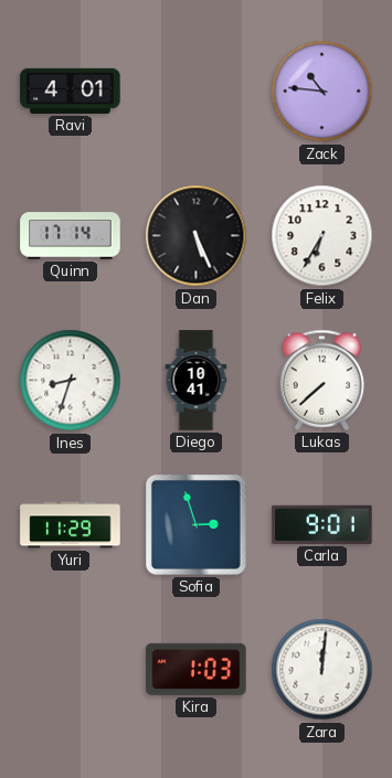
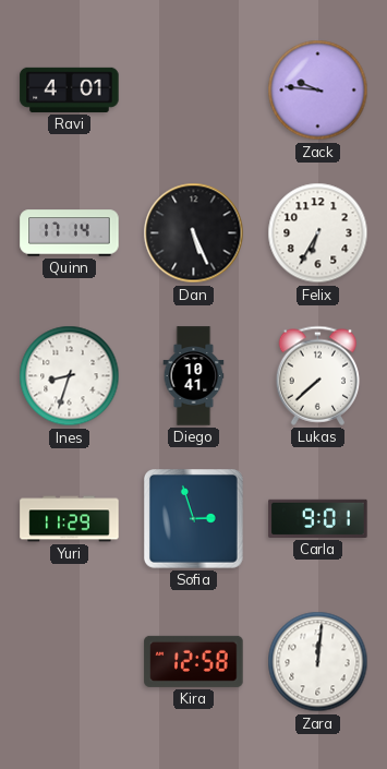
Zack: 10:46 -> 9:46 (318, 91)
Kira: 1:03 -> 12:58 (194, 661)
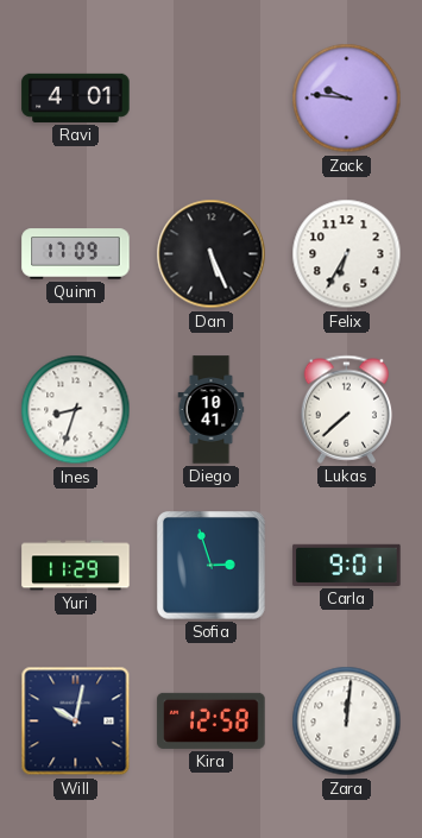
Quinn: 17:14 -> 17:09 (76, 254)
Will: none -> 10:02 (76, 722)
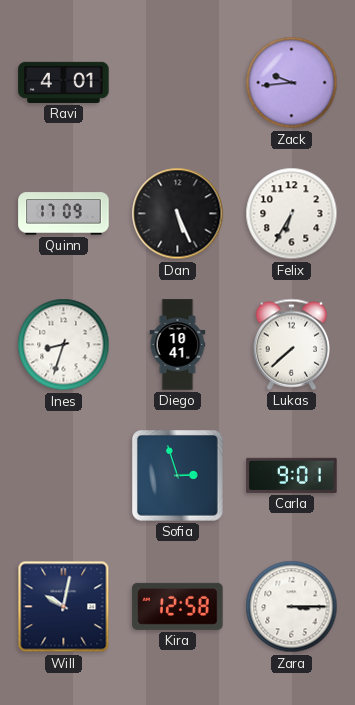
Zack: 9:46 -> 9:44 (292, 83)
Yuri: 11:29 -> none (76, 566)
Zara: 12:01 -> 3:15 (292, 607)
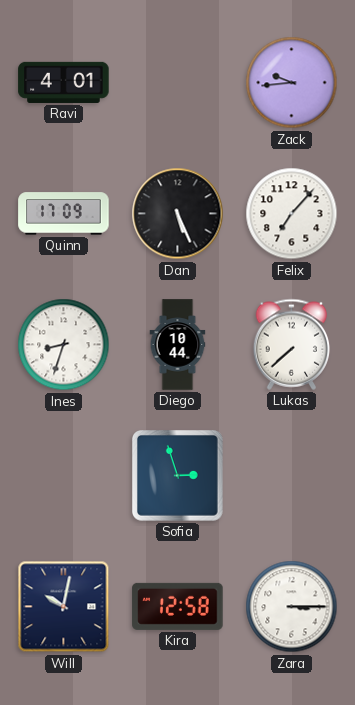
Felix: 6:35 -> 7:07 (292, 214)
Diego: 10:41 -> 10:44 (178, 345)
Carla: 9:01 -> none (292, 475)
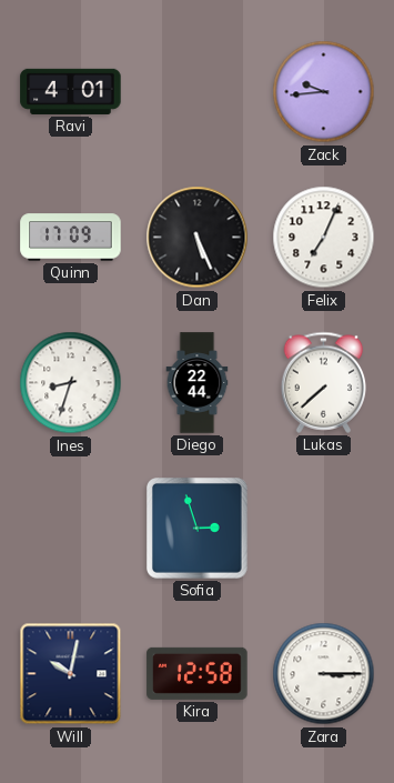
Felix: 7:07 -> 7:04 (324, 238)
Diego: 10:44 -> 22:44 (198, 383)
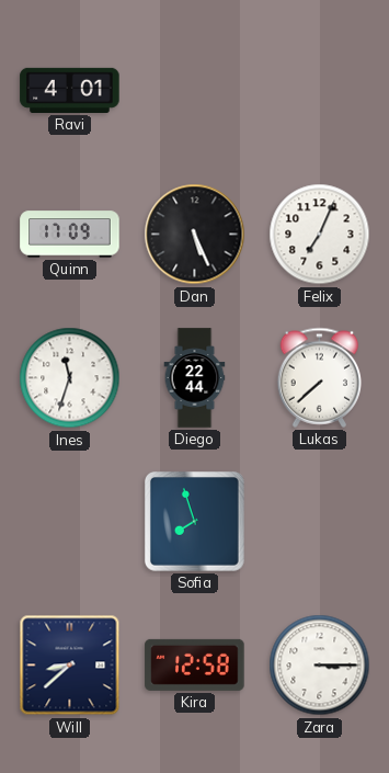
Zack: 9:44 -> none (324, 92)
Ines: 8:33 -> 11:33 (70, 378)
Sofia: 2:57 -> 7:57 (195, 522)
Will: 10:02 -> 8:38 (70, 666)
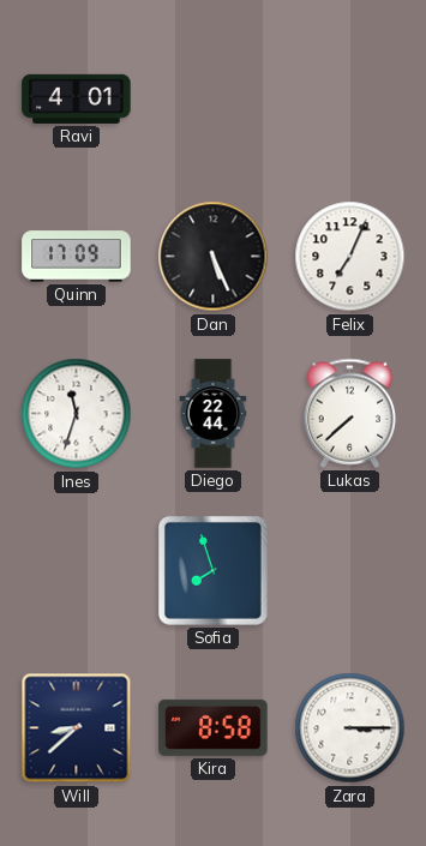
Kira: 12:58 -> 8:58 (214, 727)
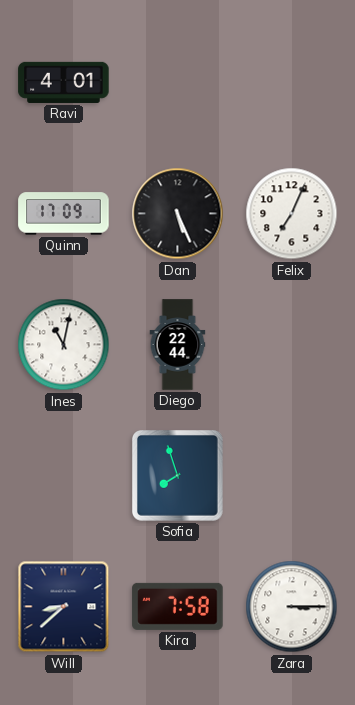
Ines: 11:33 -> 11:02 (64, 345)
Lukas: 7:38 -> none (350, 413)
Kira: 8:58 -> 7:58 (178, 606)
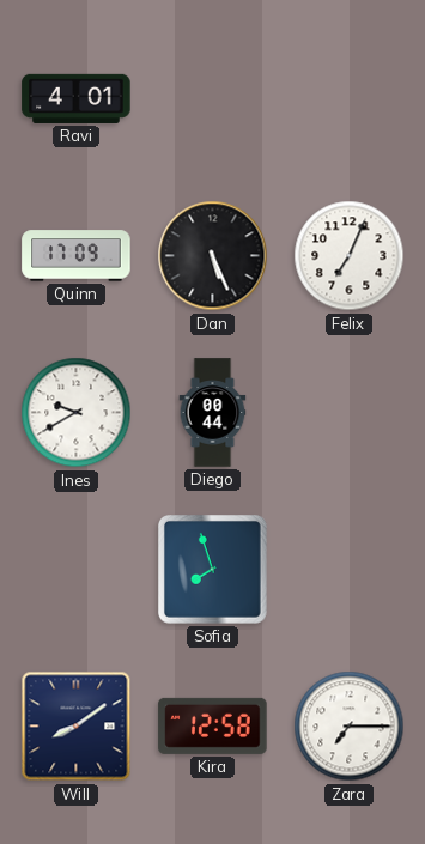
Ines: 11:02 -> 9:40 (77, 413)
Diego: 22:44 -> 00:44 (213, 413)
Will: 8:38 -> 8:09 (77, 727)
Kira: 7:58 -> 12:58 (213, 725)
Zara: 3:15 -> 7:15 (350, 727)
